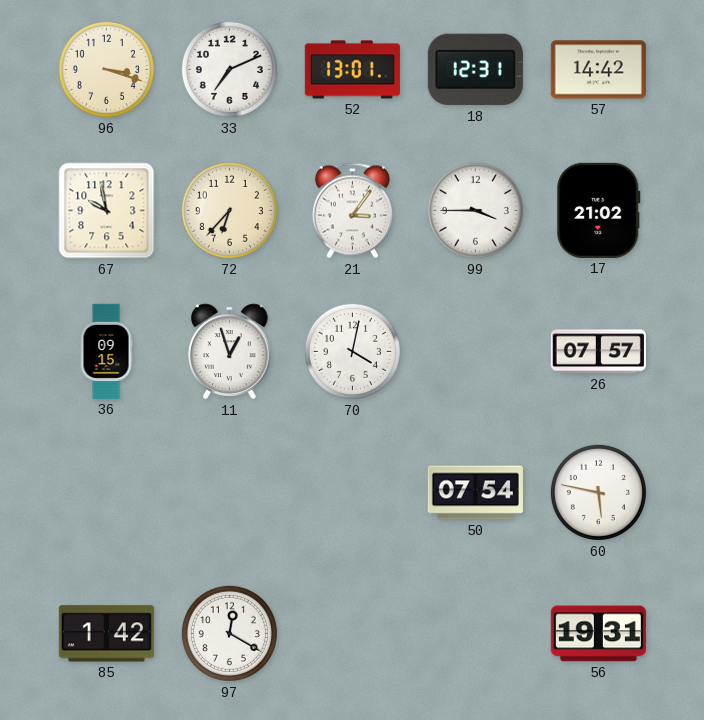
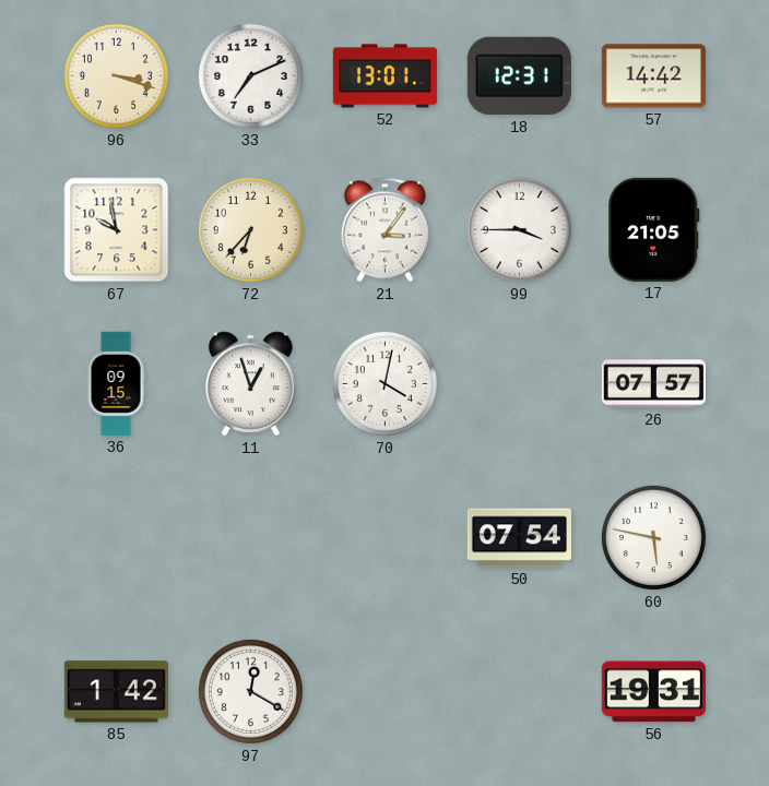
17: 21:02 -> 21:05 (654, 229)
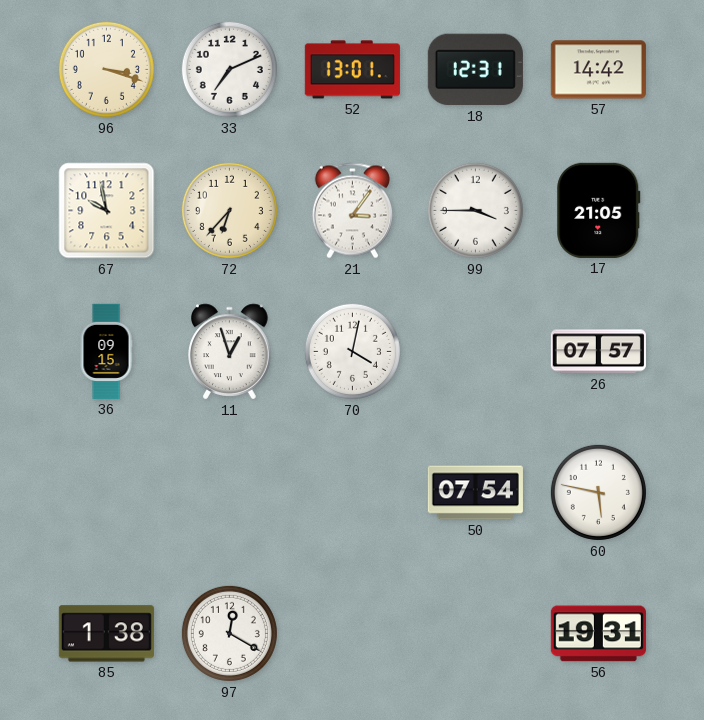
85: 1:42 -> 1:38 (106, 634)
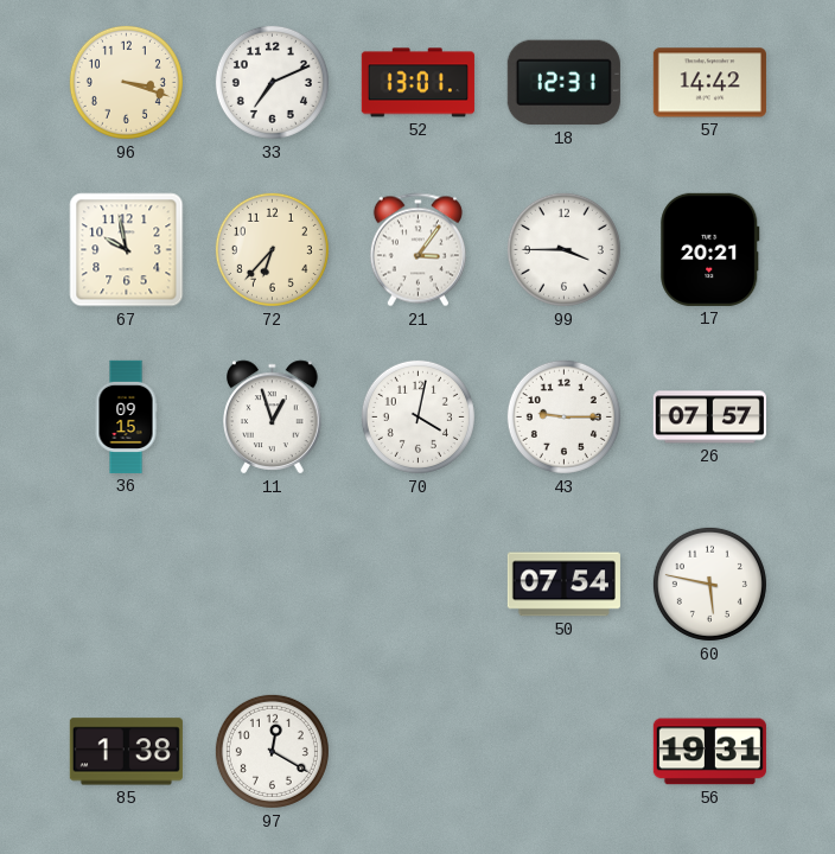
17: 21:05 -> 20:21 (710, 249)
43: none -> 9:15 (563, 416)
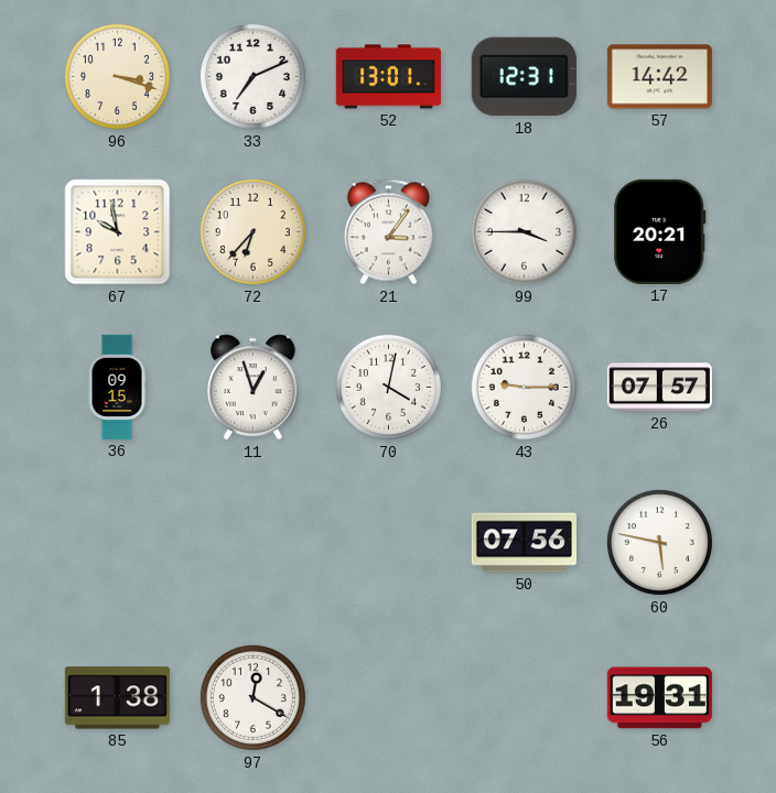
50: 07:54 -> 07:56 (524, 543)
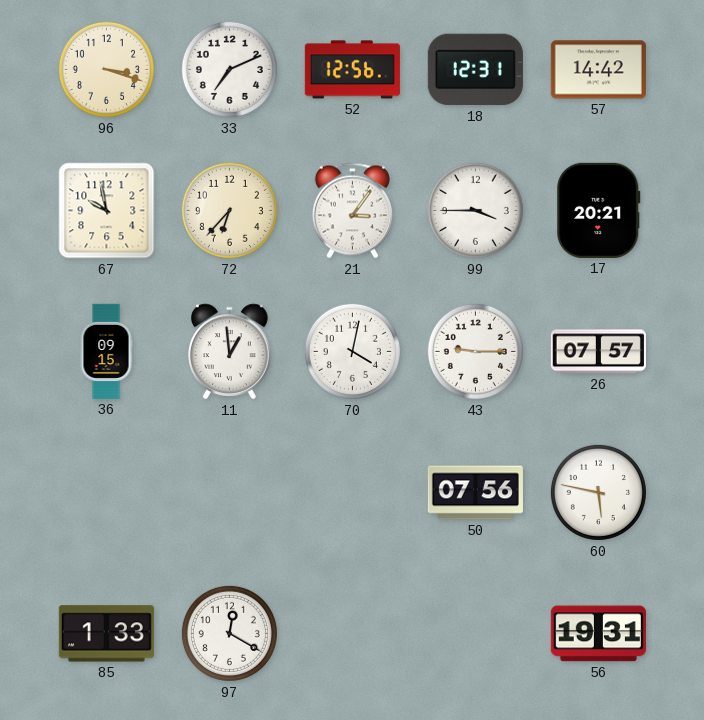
52: 13:01 -> 12:56 (352, 70)
11: 12:57 -> 12:59 (230, 352)
85: 1:38 -> 1:33 (106, 634)
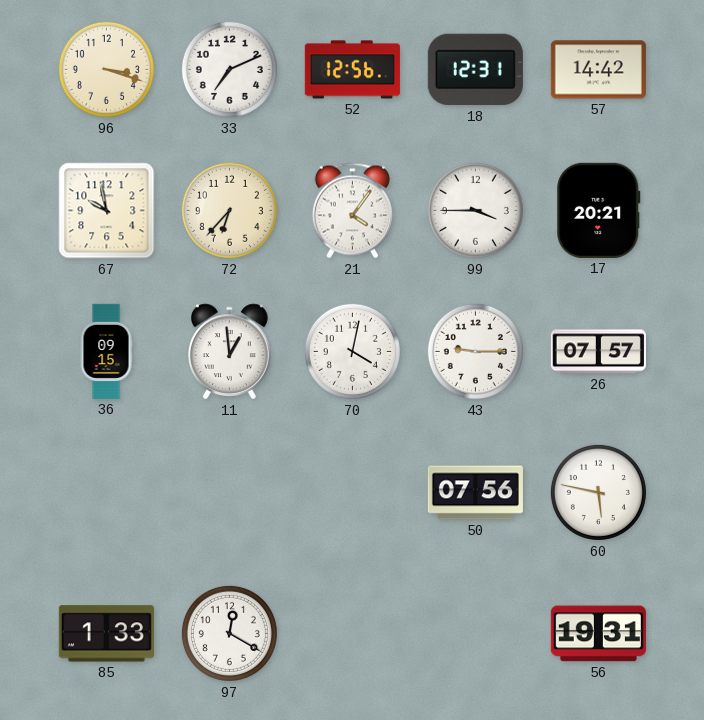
21: 3:06 -> 4:06 (352, 211)
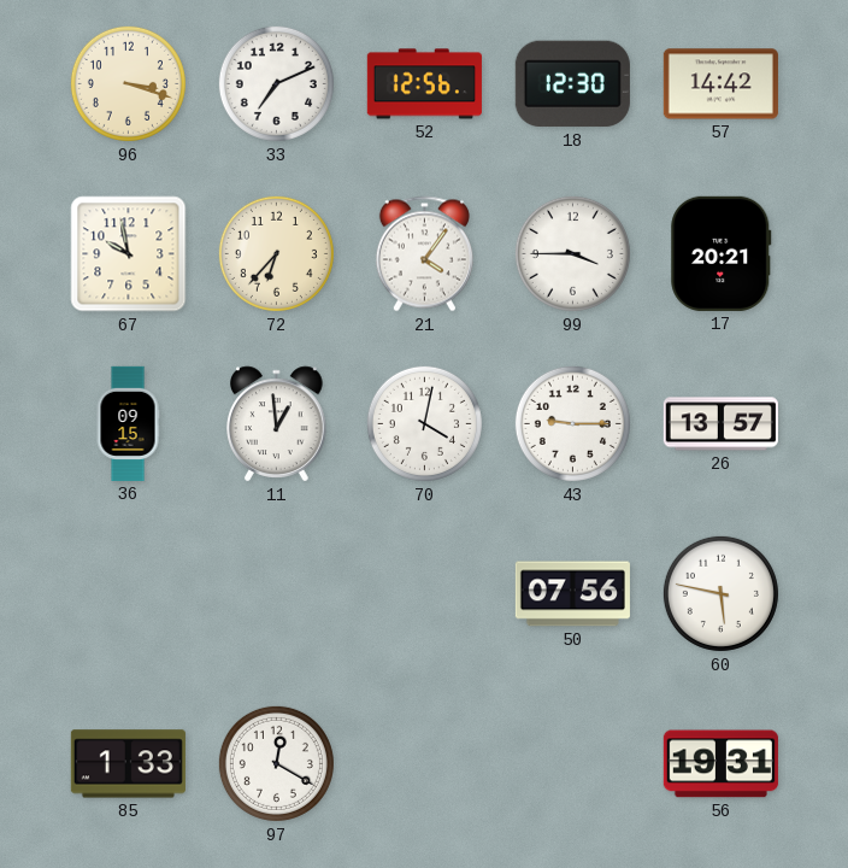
18: 12:31 -> 12:30 (572, 84)
26: 07:57 -> 13:57 (720, 424)
